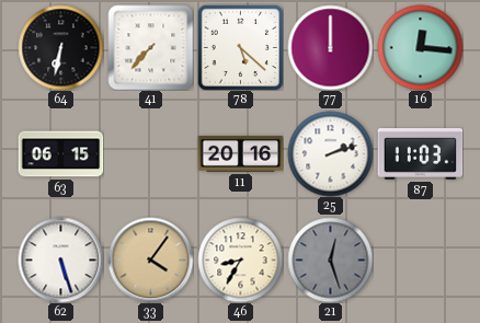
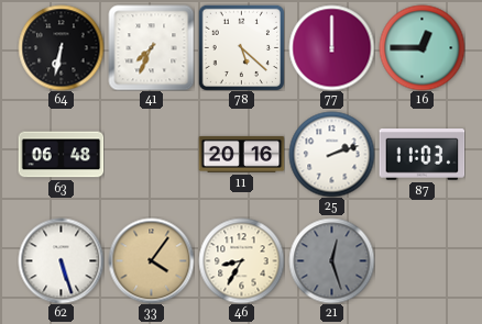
41: 7:37 -> 7:34 (151, 47)
16: 12:16 -> 12:45 (421, 47)
63: 06:15 -> 06:48 (61, 155)
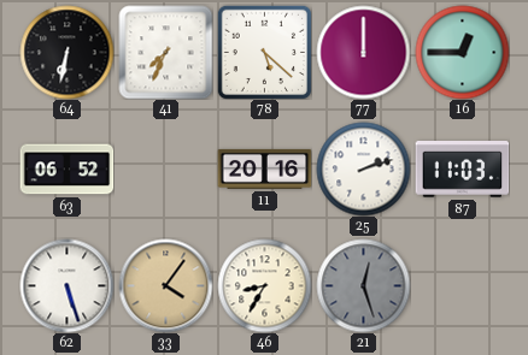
63: 06:48 -> 06:52 (66, 170)
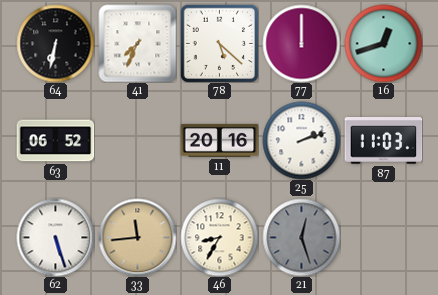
16: 12:45 -> 12:42 (383, 43)
33: 4:06 -> 11:44 (137, 237)
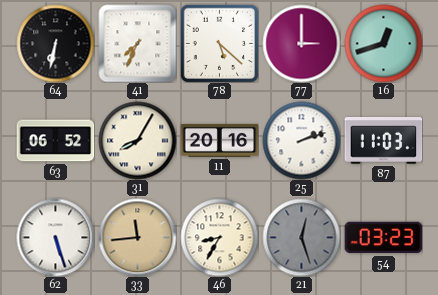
77: 12:00 -> 3:00 (301, 43)
31: none -> 8:05 (137, 140)
54: none -> 03:23 (383, 238)
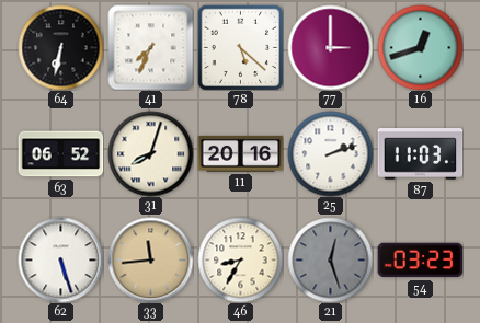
31: 8:05 -> 8:03 (150, 153)
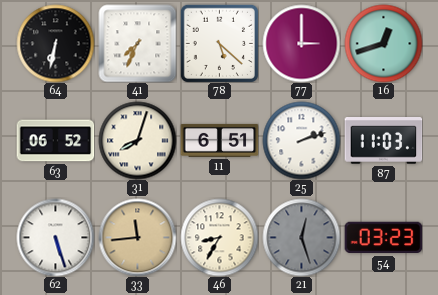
11: 20:16 -> 6:51 (219, 140)
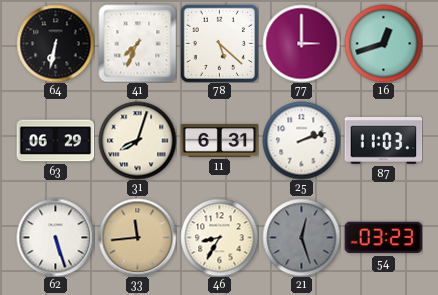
63: 06:52 -> 06:29 (55, 141)
11: 6:51 -> 6:31 (219, 140)
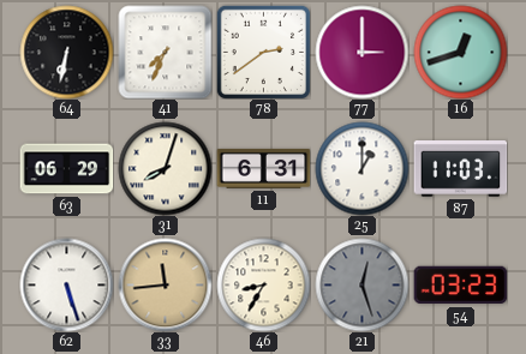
78: 5:22 -> 2:39 (263, 52)
25: 2:12 -> 1:00 (361, 168)
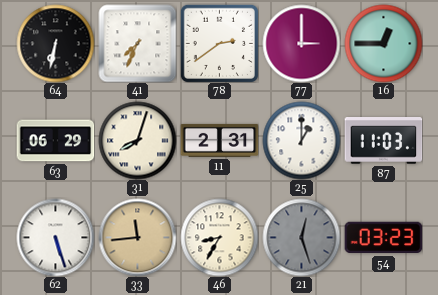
16: 12:42 -> 12:45 (383, 43)
11: 6:31 -> 2:31 (219, 140)
